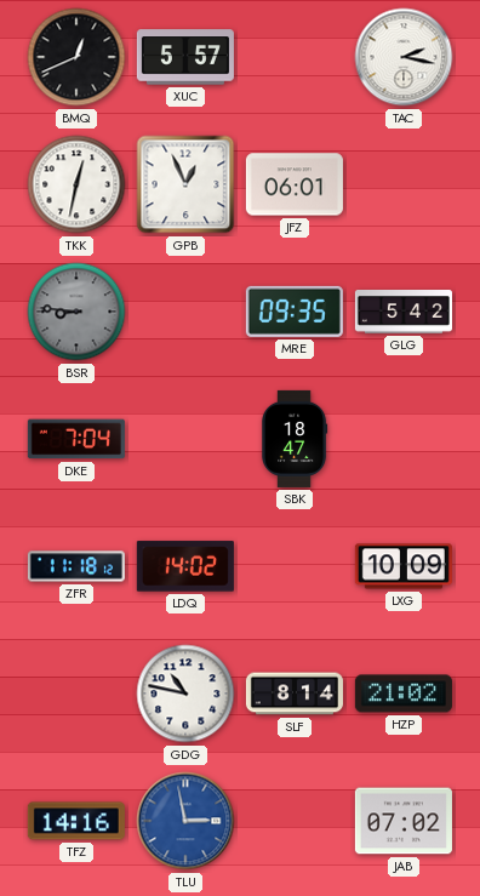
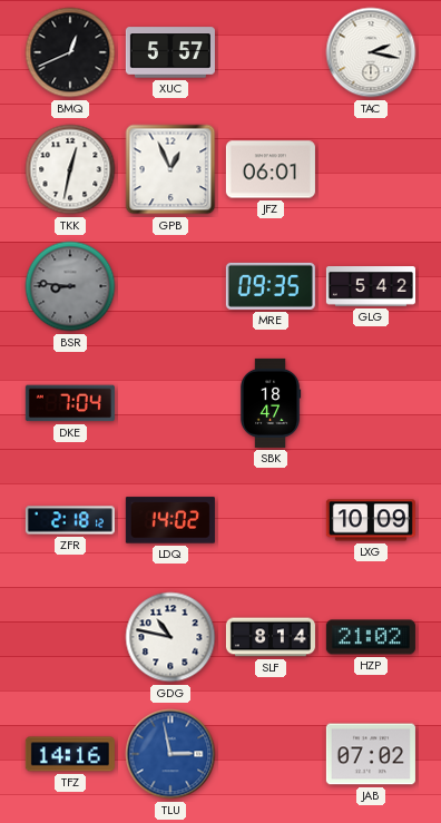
ZFR: 11:18 -> 2:18 (70, 520)
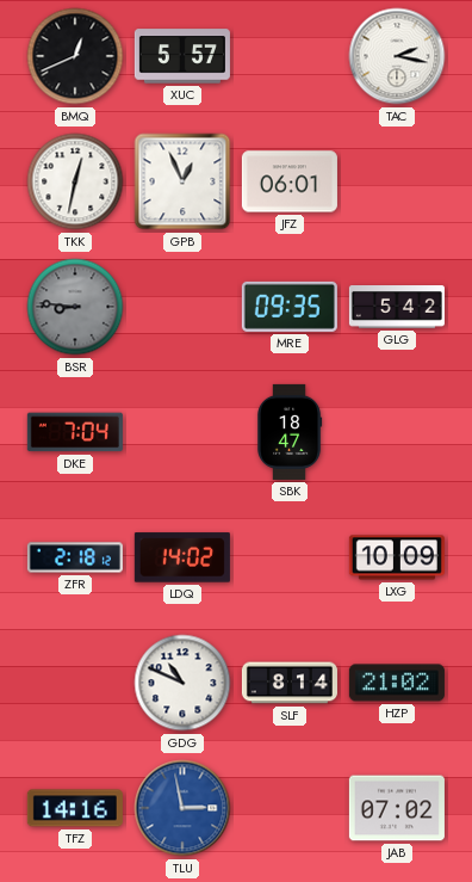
GDG: 10:47 -> 10:49 (182, 683)
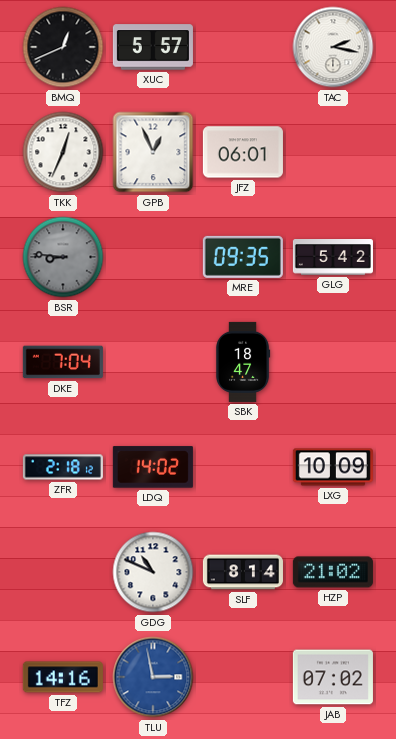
TKK: 12:32 -> 12:34 (63, 152)
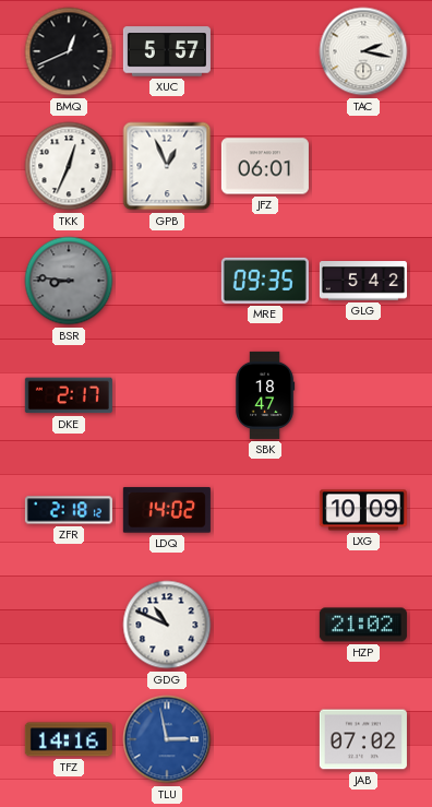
DKE: 7:04 -> 2:17 (69, 395)
SLF: 8:14 -> none (243, 572)
